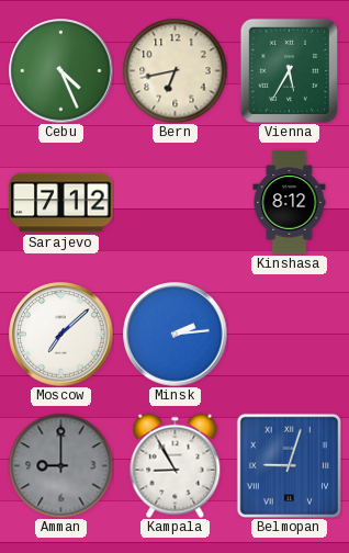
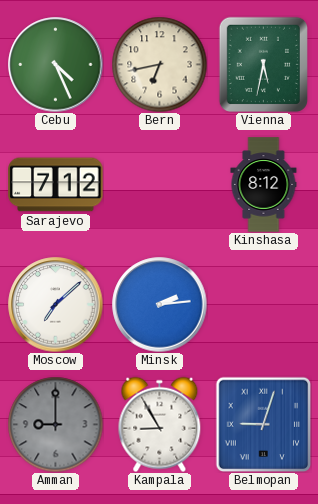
Vienna: 5:35 -> 5:32 (263, 64)
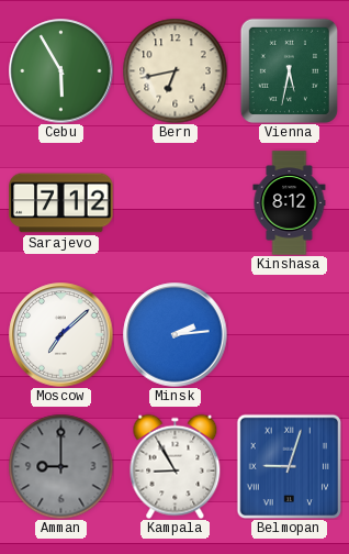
Cebu: 4:26 -> 5:55 (61, 71)
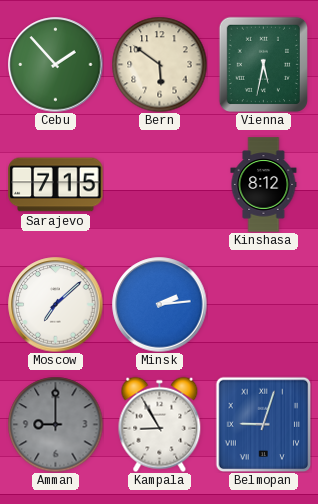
Cebu: 5:55 -> 1:53 (56, 65)
Bern: 6:43 -> 5:51 (159, 64)
Sarajevo: 7:12 -> 7:15 (56, 185)
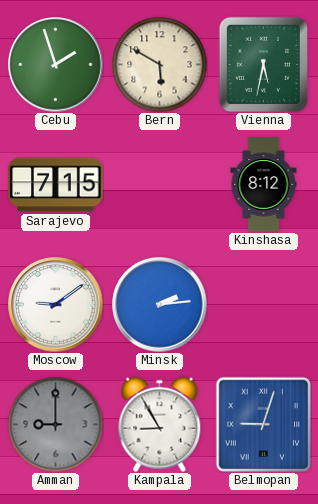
Cebu: 1:53 -> 1:57 (56, 65)
Bern: 5:51 -> 5:50 (159, 64)
Moscow: 7:08 -> 9:09 (56, 305)
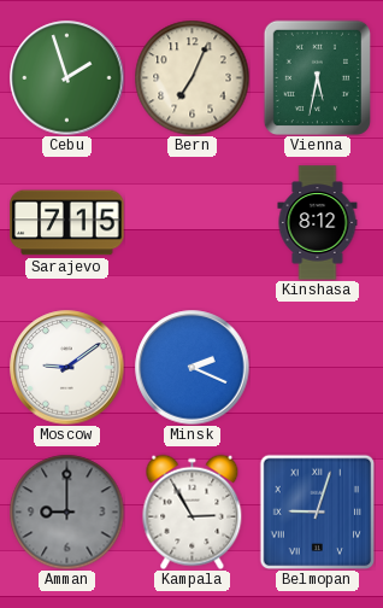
Bern: 5:50 -> 7:04 (191, 77)
Minsk: 2:14 -> 2:19 (193, 368)
Kampala: 8:55 -> 2:55 (193, 511)
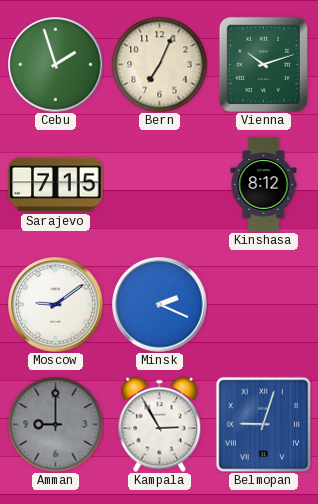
Vienna: 5:32 -> 10:12 (263, 64)
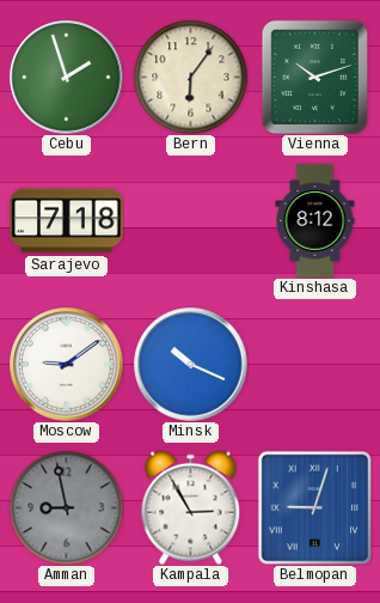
Bern: 7:04 -> 6:06 (190, 77)
Sarajevo: 7:15 -> 7:18 (67, 221)
Minsk: 2:19 -> 10:19 (191, 365)
Amman: 9:00 -> 8:58 (66, 507)
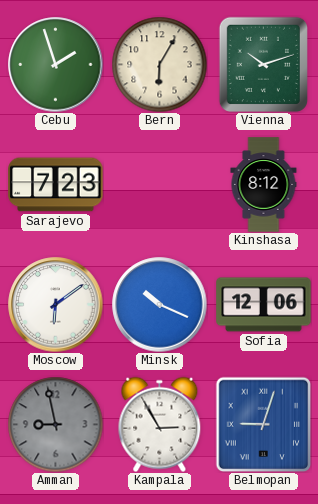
Bern: 6:06 -> 6:05 (159, 64)
Sarajevo: 7:18 -> 7:23 (56, 185)
Moscow: 9:09 -> 6:09 (56, 305)
Sofia: none -> 12:06 (264, 305)
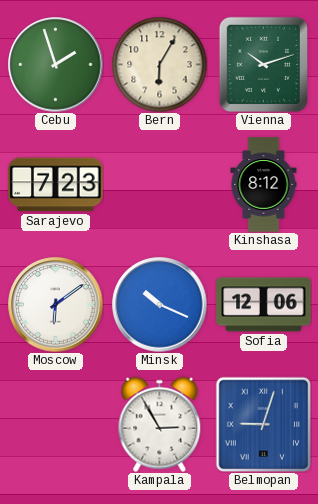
Amman: 8:58 -> none (55, 424)
